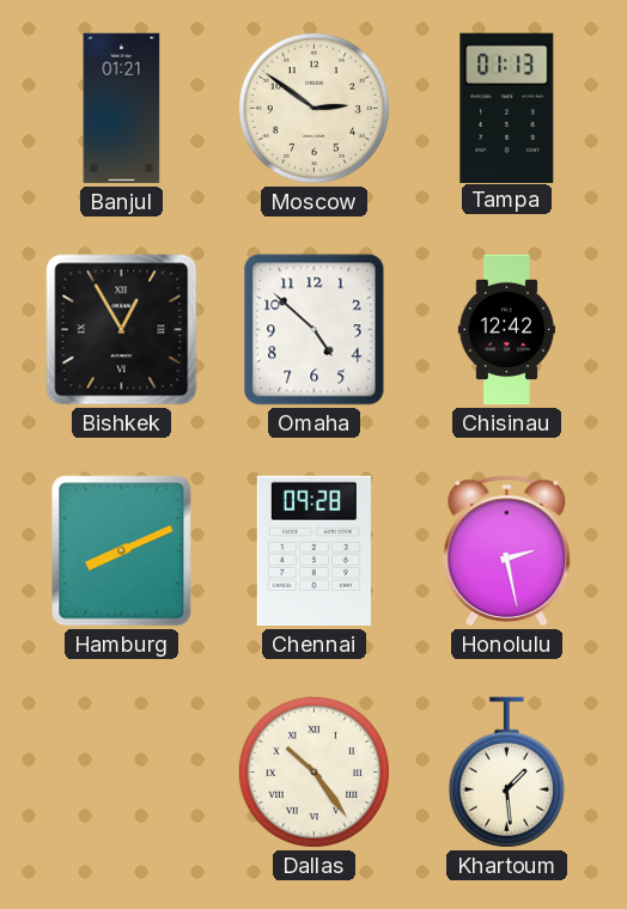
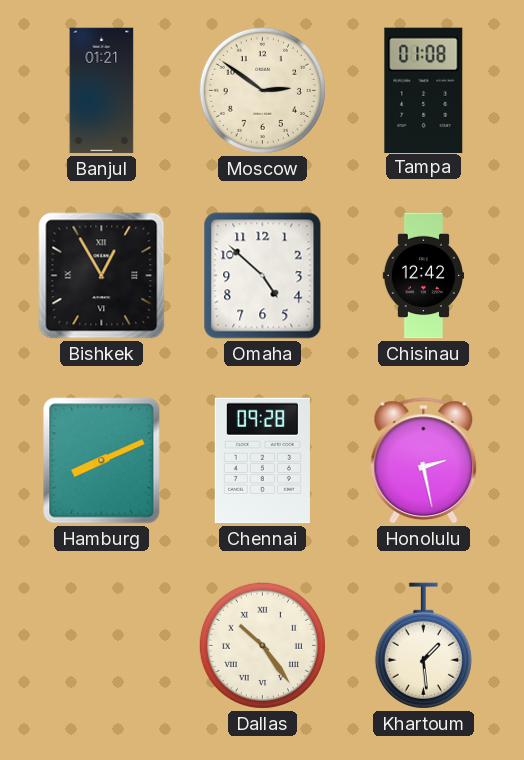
Tampa: 01:13 -> 01:08 (424, 90)
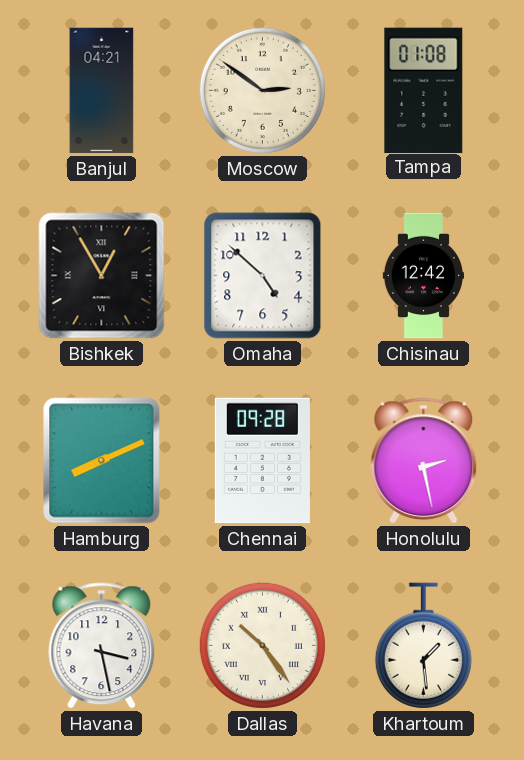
Banjul: 01:21 -> 04:21 (102, 91)
Havana: none -> 3:28 (102, 646)
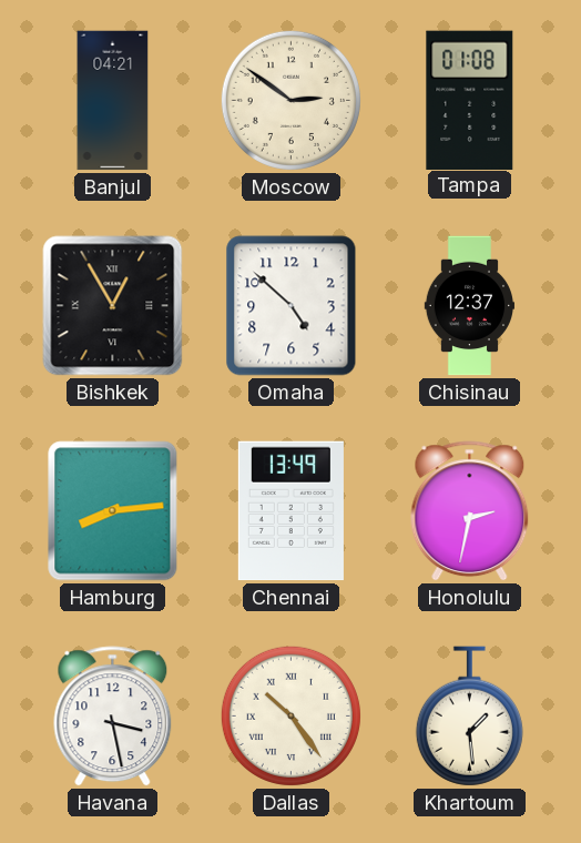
Chisinau: 12:42 -> 12:37 (469, 306)
Hamburg: 8:11 -> 8:14 (113, 511)
Chennai: 09:28 -> 13:49 (290, 511)
Honolulu: 2:28 -> 2:32 (470, 511)
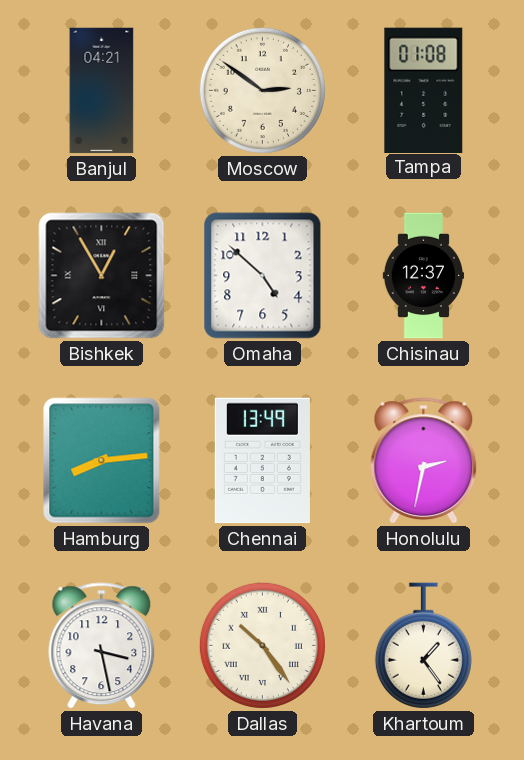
Khartoum: 1:29 -> 1:24 (423, 646)
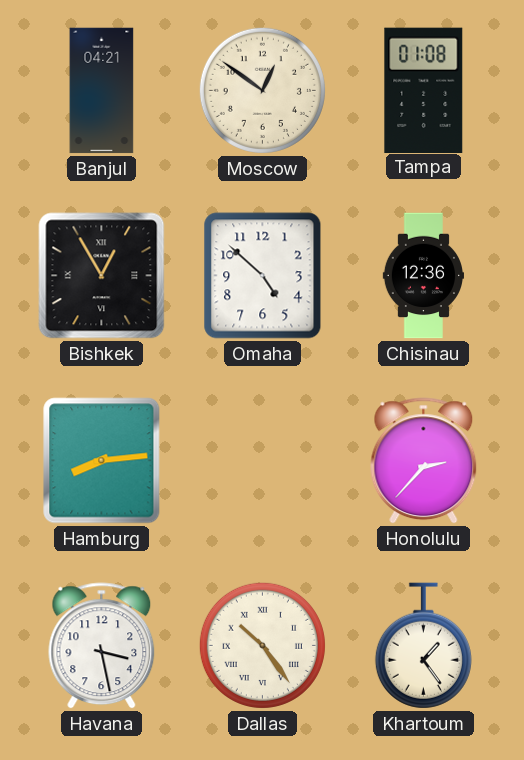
Moscow: 2:51 -> 12:51 (262, 90)
Chisinau: 12:37 -> 12:36 (423, 276)
Chennai: 13:49 -> none (262, 461)
Honolulu: 2:32 -> 2:37 (424, 461)
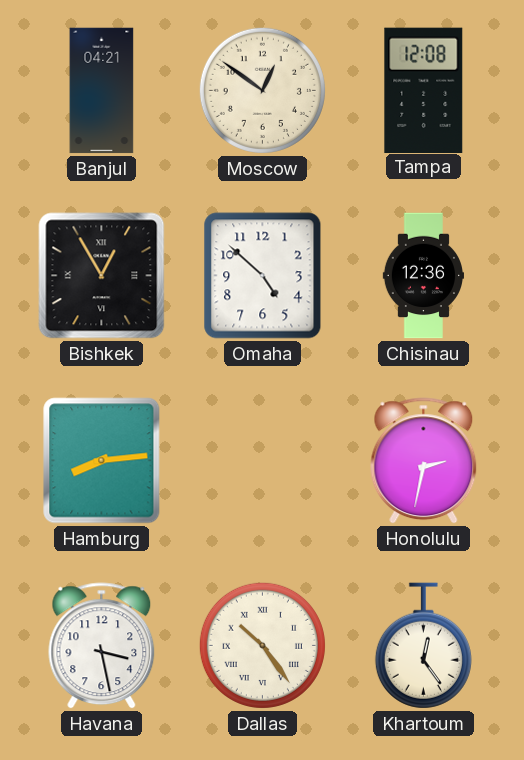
Tampa: 01:08 -> 12:08 (424, 90)
Honolulu: 2:37 -> 2:32 (424, 461)
Khartoum: 1:24 -> 12:24 (423, 646)
